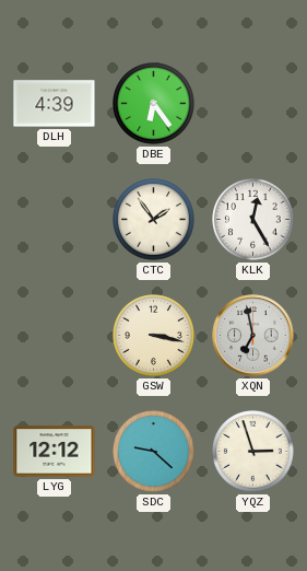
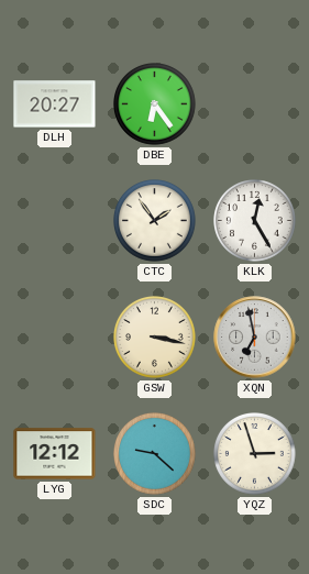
DLH: 4:39 -> 20:27 (55, 104)
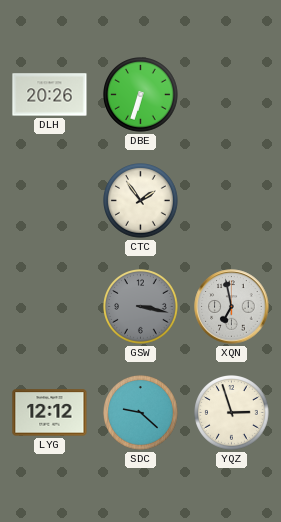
DLH: 20:27 -> 20:26 (50, 95)
DBE: 6:24 -> 6:33 (141, 95)
KLK: 12:25 -> none (255, 221)
GSW dial: cream -> grey (141, 307)
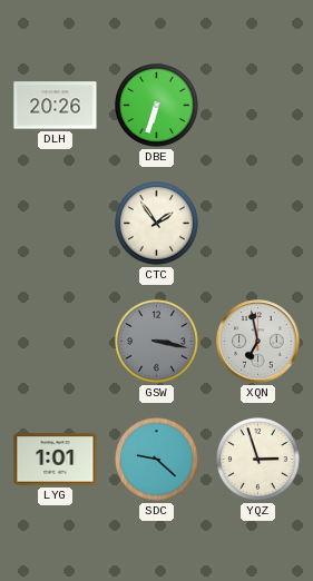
LYG: 12:12 -> 1:01 (56, 460)
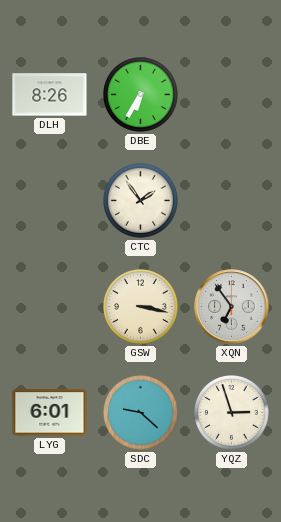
DLH: 20:26 -> 8:26 (50, 95)
DBE: 6:33 -> 6:35 (141, 95)
GSW dial: grey -> cream (141, 307)
XQN: 6:58 -> 6:54 (232, 307)
LYG: 1:01 -> 6:01 (50, 413)
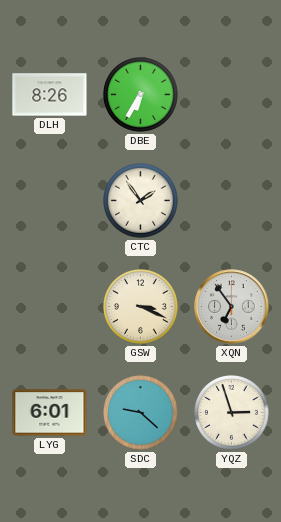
GSW: 3:17 -> 3:19 (141, 307)
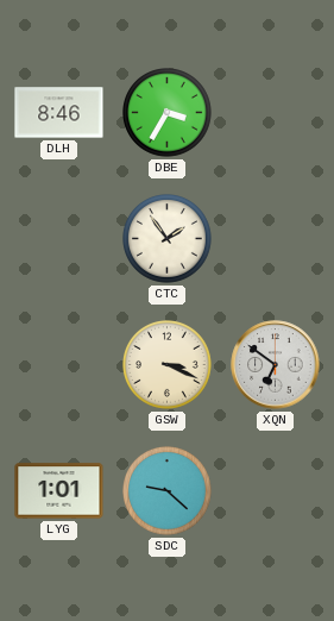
DLH: 8:26 -> 8:46 (59, 113)
DBE: 6:35 -> 3:35 (168, 113)
XQN: 6:54 -> 6:51 (276, 365)
LYG: 6:01 -> 1:01 (59, 491)
YQZ: 2:57 -> none (232, 413)
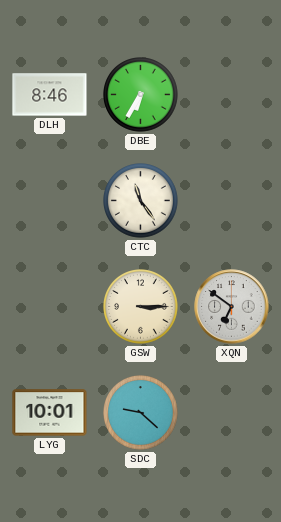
DBE: 3:35 -> 6:35 (141, 95)
CTC: 1:54 -> 11:24 (141, 201)
GSW: 3:19 -> 3:15 (141, 307)
LYG: 1:01 -> 10:01 (50, 413)
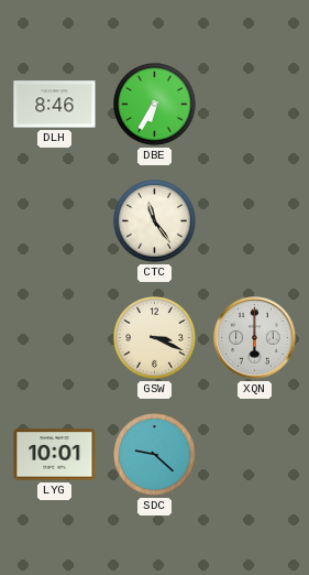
GSW: 3:15 -> 3:19 (155, 338)
XQN: 6:51 -> 6:00 (255, 338)
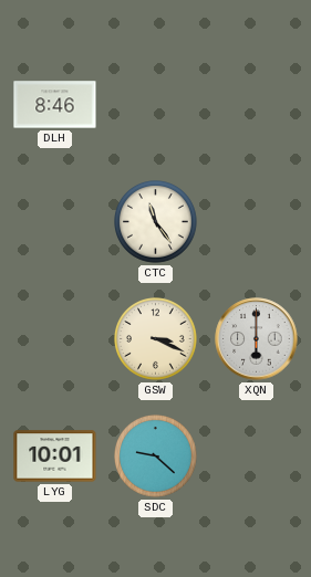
DBE: 6:35 -> none (155, 105)
